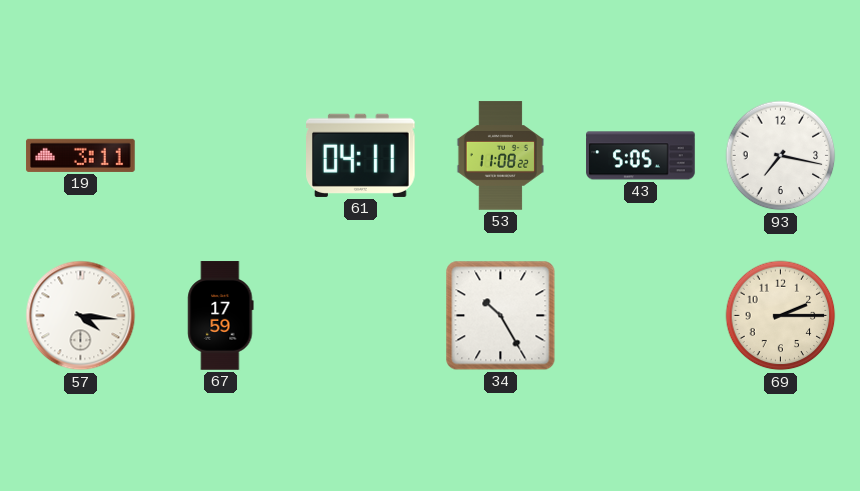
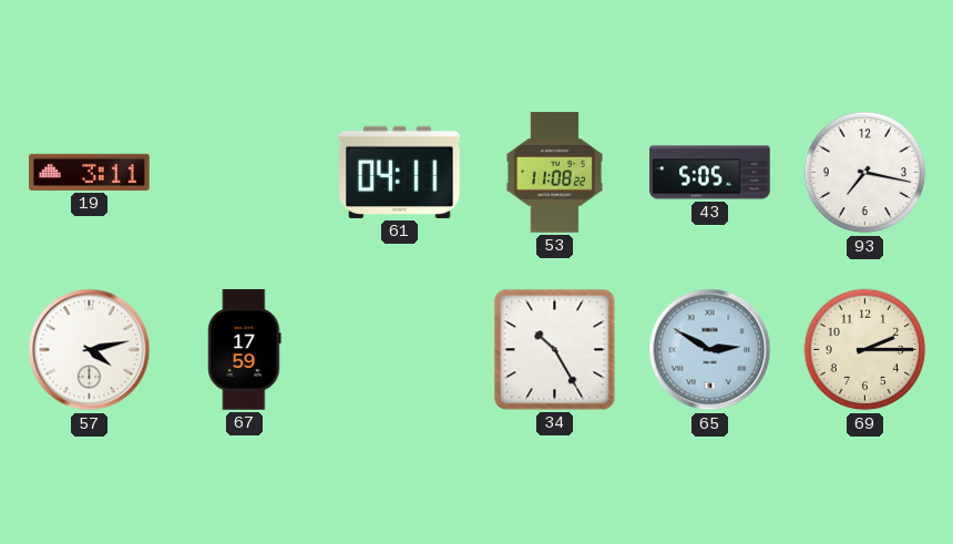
57: 4:16 -> 4:13 (90, 350)
65: none -> 2:50 (710, 350)
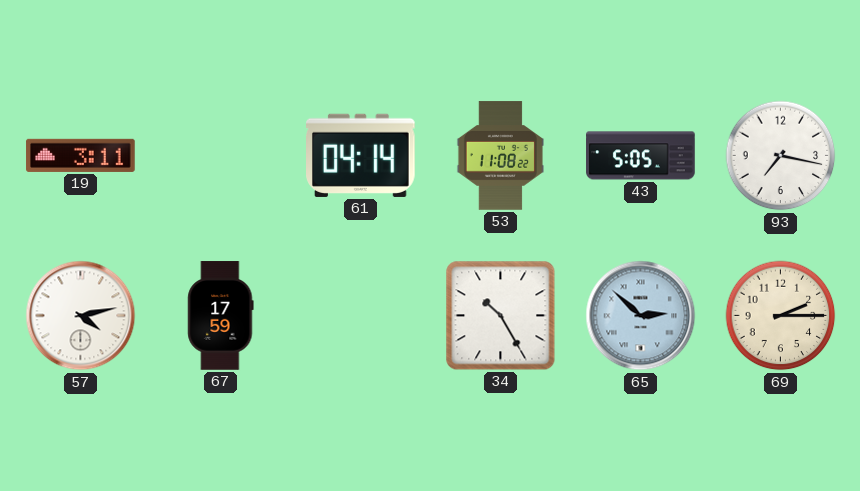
61: 04:11 -> 04:14 (361, 155)
65: 2:50 -> 2:52 (641, 316)
